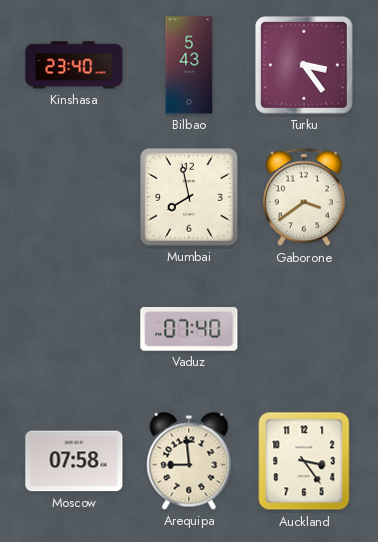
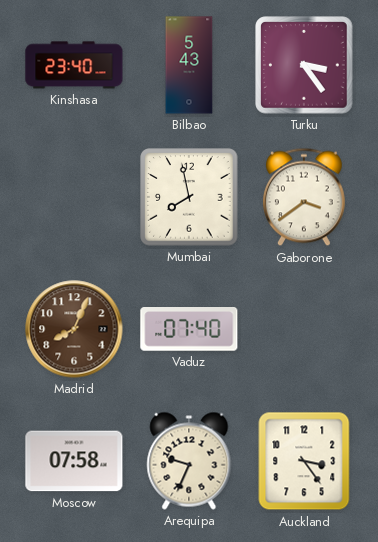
Madrid: none -> 8:04 (74, 329)
Arequipa: 8:59 -> 9:34 (189, 461)
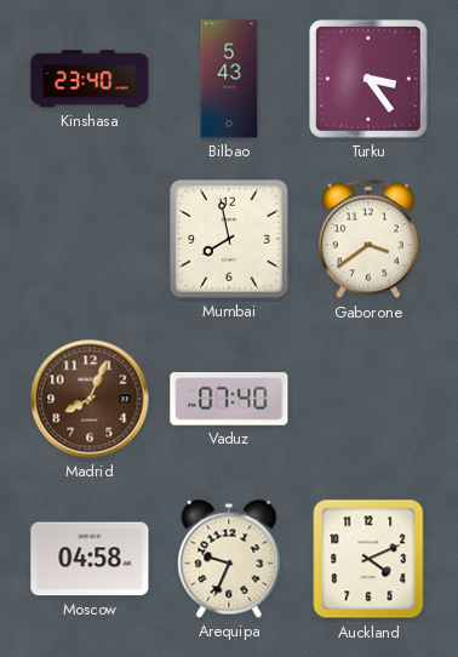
Moscow: 07:58 -> 04:58 (90, 559)
Auckland: 3:24 -> 4:11 (368, 559)
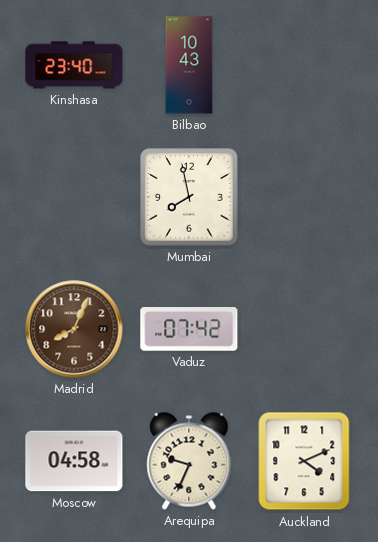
Bilbao: 5:43 -> 10:43 (189, 65)
Turku: 3:24 -> none (368, 79)
Gaborone: 3:39 -> none (368, 239)
Vaduz: 07:40 -> 07:42 (189, 330)
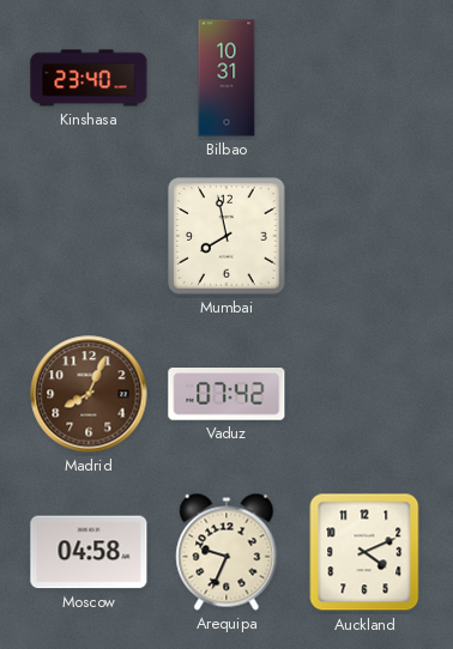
Bilbao: 10:43 -> 10:31 (226, 78)
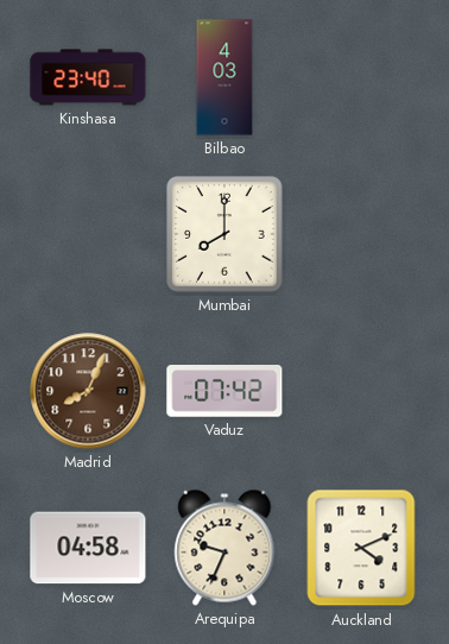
Bilbao: 10:31 -> 4:03 (224, 77)
Mumbai: 7:58 -> 8:00 (224, 234)
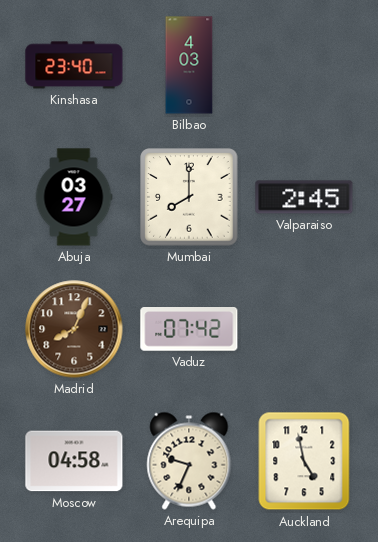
Abuja: none -> 03:27 (74, 197)
Valparaiso: none -> 2:45 (304, 197)
Auckland: 4:11 -> 4:58 (304, 461)
